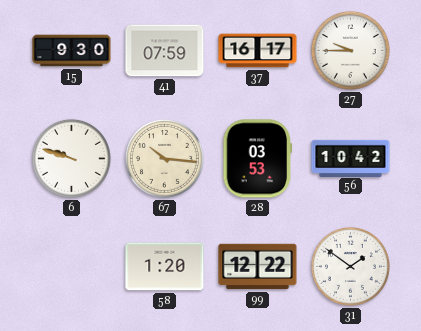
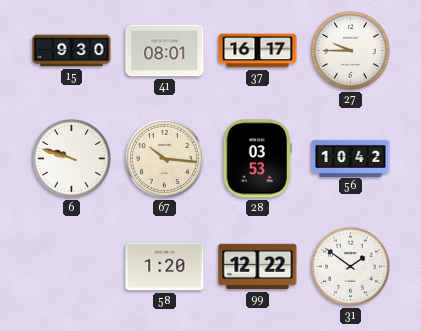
41: 07:59 -> 08:01 (165, 51)
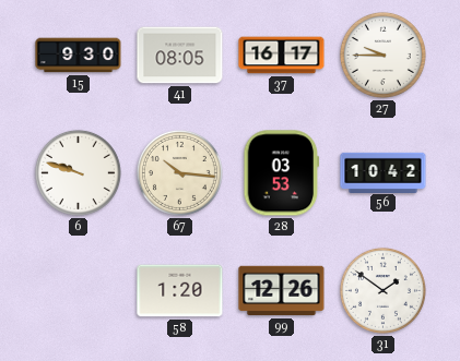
41: 08:01 -> 08:05 (180, 56)
99: 12:22 -> 12:26 (282, 291)
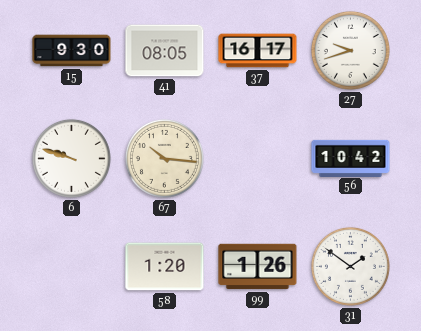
27: 9:45 -> 9:42 (350, 50)
28: 03:53 -> none (282, 173)
99: 12:26 -> 1:26 (258, 267)
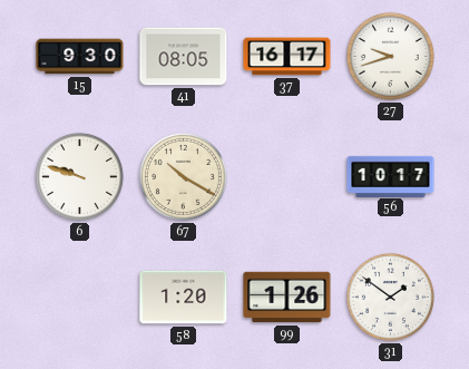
67: 10:16 -> 10:20 (183, 176)
56: 10:42 -> 10:17 (391, 176)
